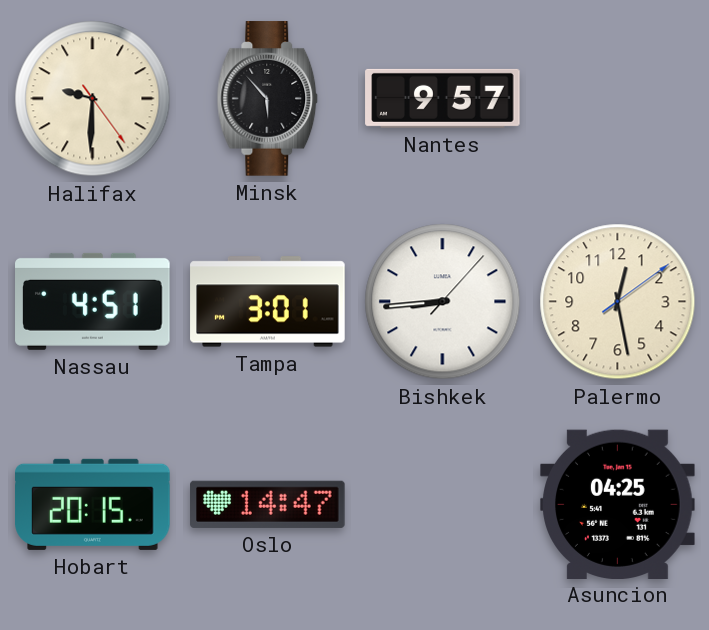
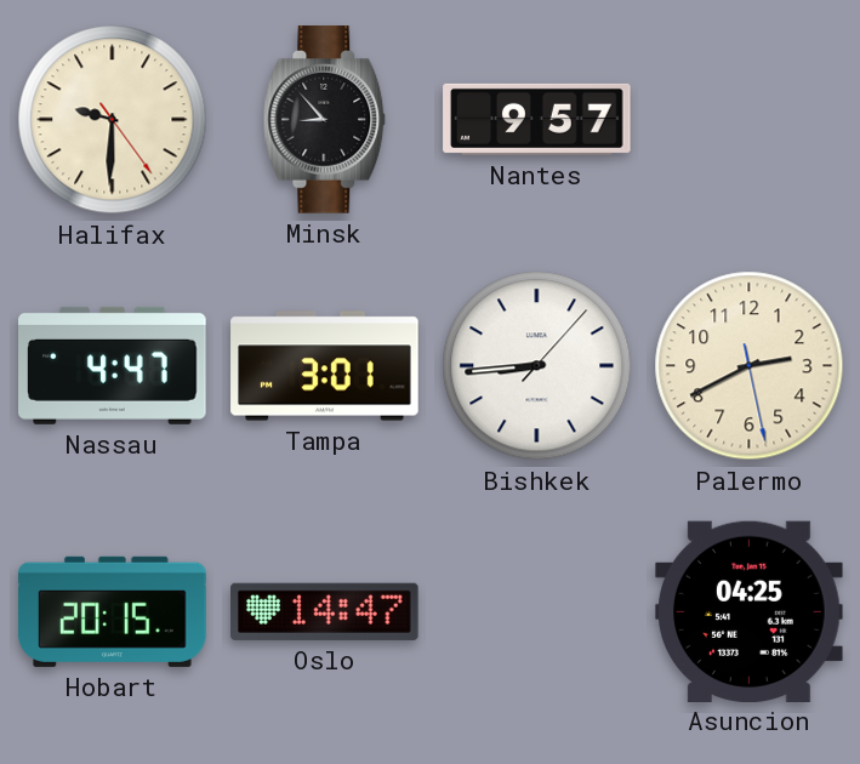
Minsk: 5:53 -> 8:53 (325, 120)
Nassau: 4:51 -> 4:47 (113, 365)
Palermo: 12:28 -> 2:40 (750, 366)
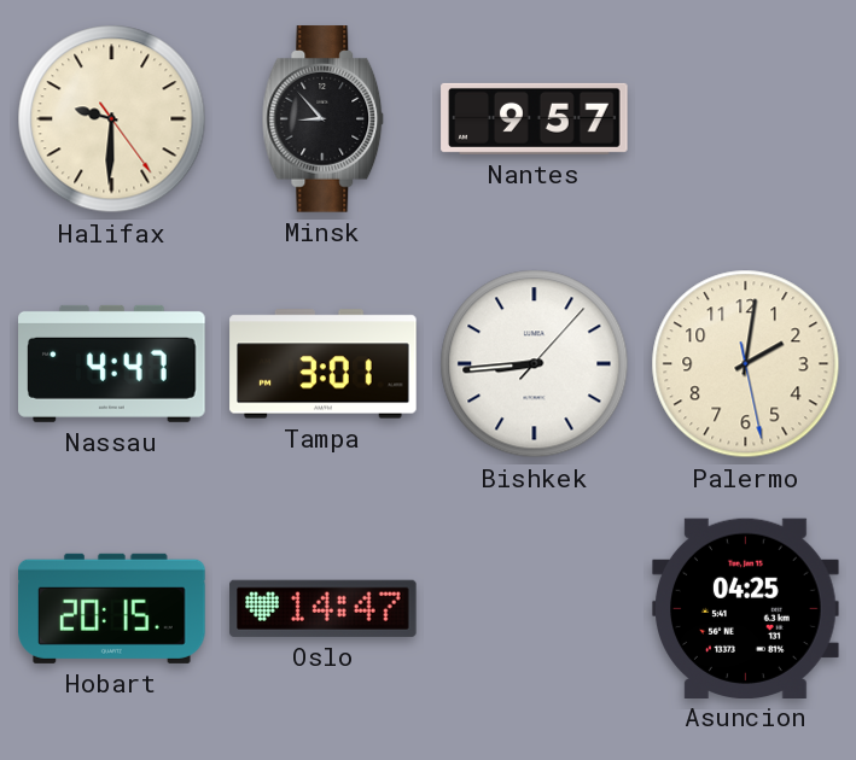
Palermo: 2:40 -> 2:01 (746, 364)
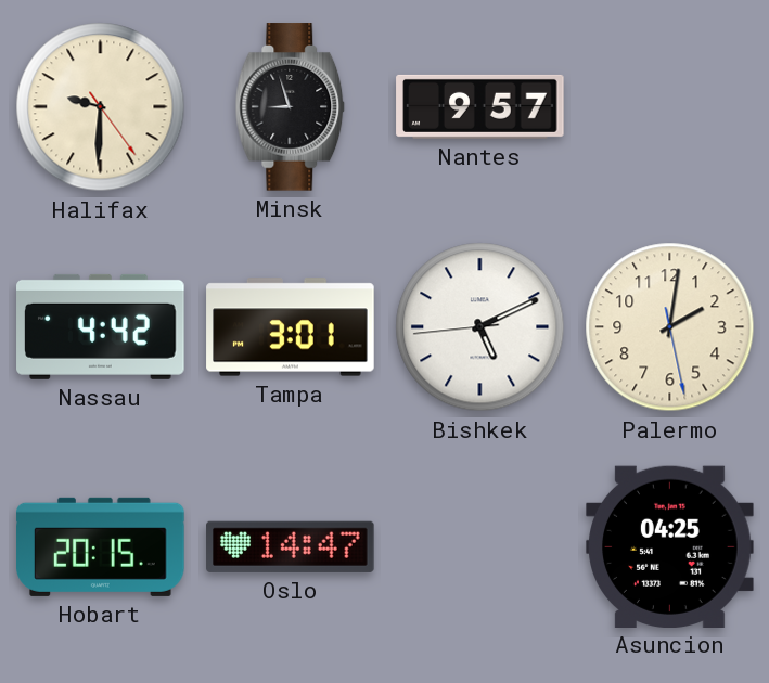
Minsk: 8:53 -> 8:57 (291, 107)
Nassau: 4:47 -> 4:42 (101, 326)
Bishkek: 8:44 -> 5:10 (480, 327)
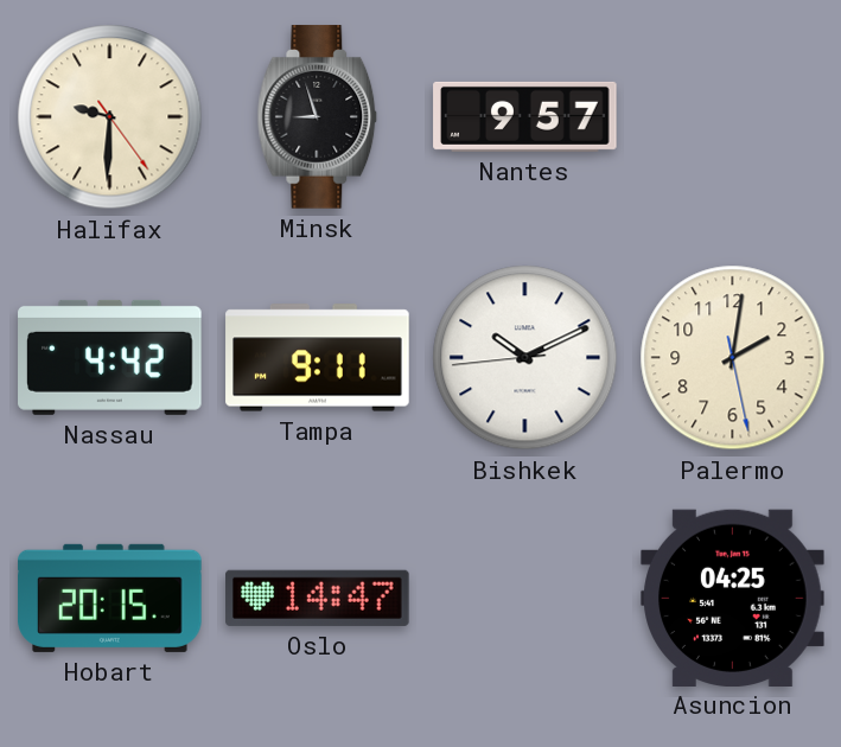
Tampa: 3:01 -> 9:11 (318, 358)
Bishkek: 5:10 -> 10:10 (525, 358)
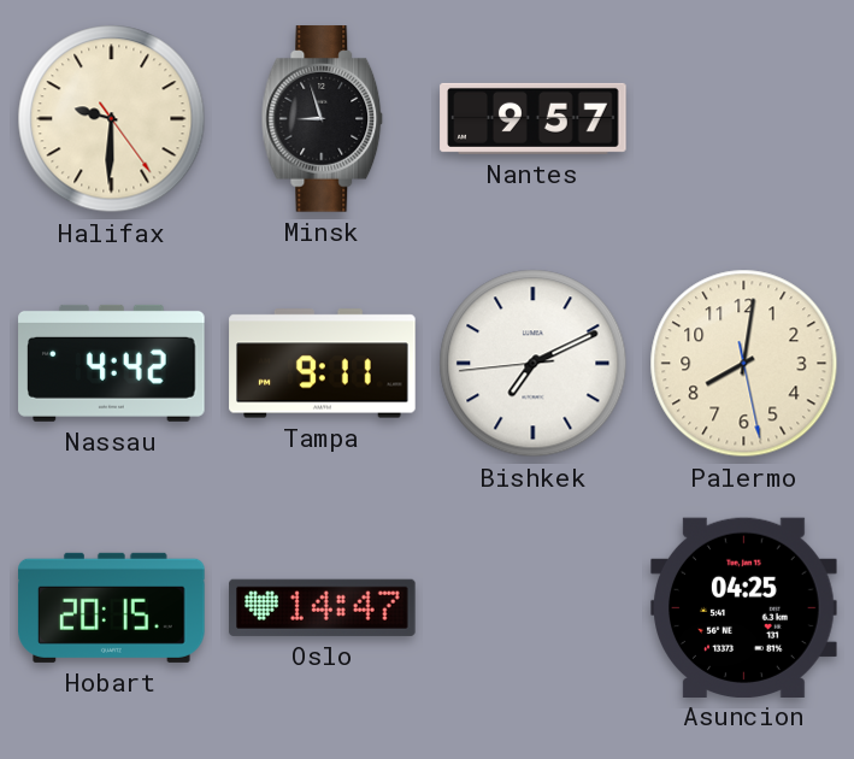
Bishkek: 10:10 -> 7:10 (534, 364)
Palermo: 2:01 -> 8:01 (744, 364)
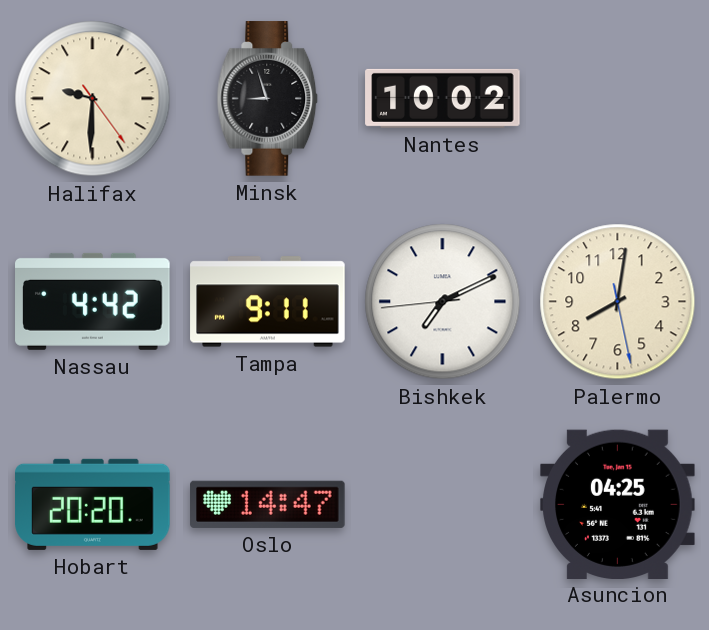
Nantes: 9:57 -> 10:02 (443, 98)
Hobart: 20:15 -> 20:20 (93, 504)
